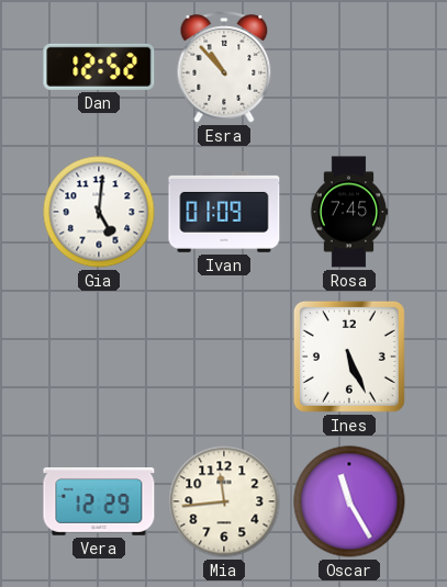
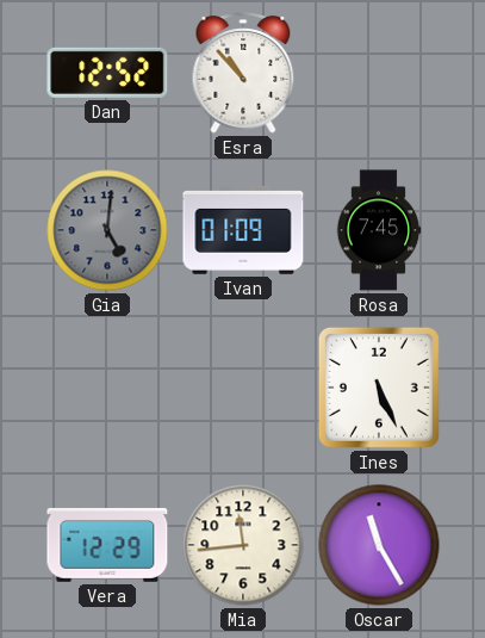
Gia dial: white -> grey (107, 230)
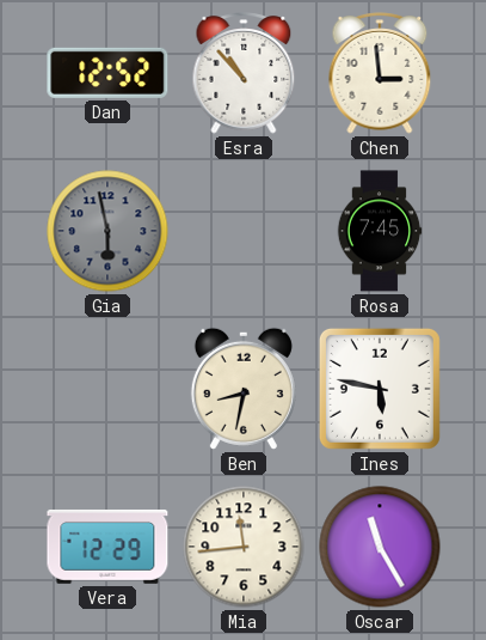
Chen: none -> 2:59 (380, 73)
Gia: 5:01 -> 5:58 (107, 231)
Ivan: 01:09 -> none (243, 230)
Ben: none -> 8:32 (244, 389)
Ines: 5:26 -> 5:47 (380, 389)
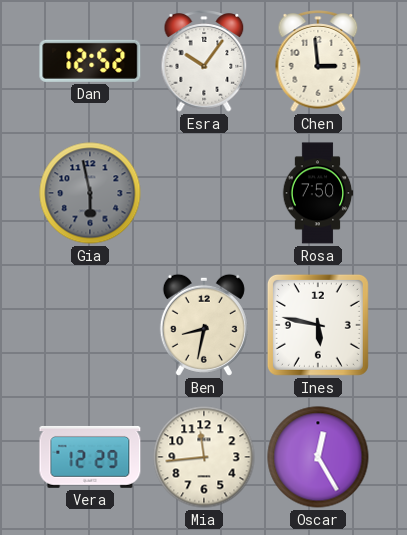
Esra: 10:53 -> 10:06 (204, 61)
Rosa: 7:45 -> 7:50 (318, 193)
Oscar: 11:25 -> 12:25 (318, 457)
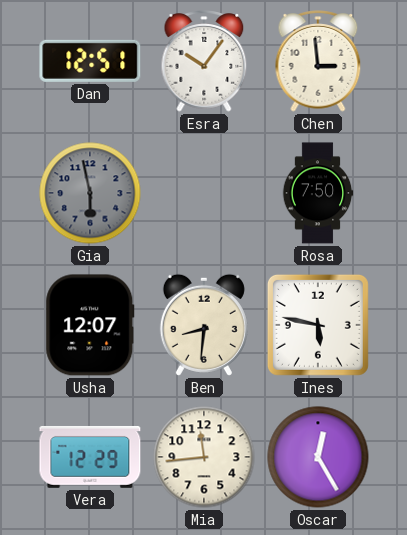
Dan: 12:52 -> 12:51 (90, 61)
Usha: none -> 12:07 (90, 325)
Ben: 8:32 -> 8:31 (204, 325)
